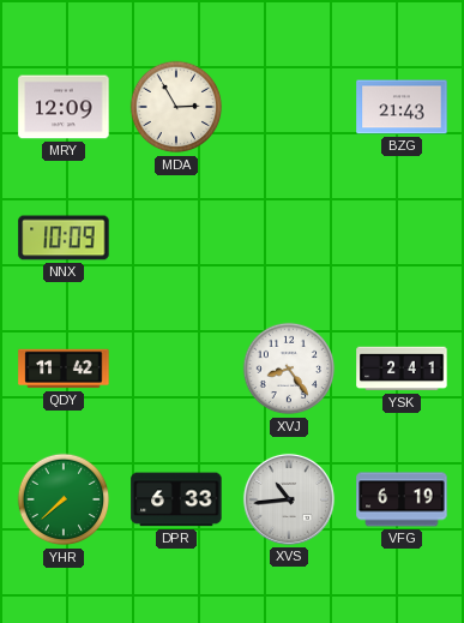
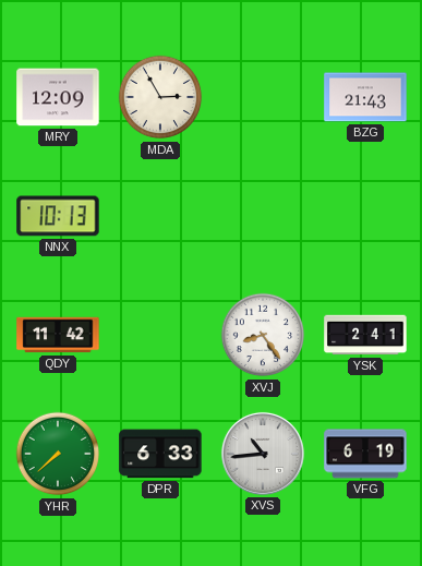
NNX: 10:09 -> 10:13 (58, 216)
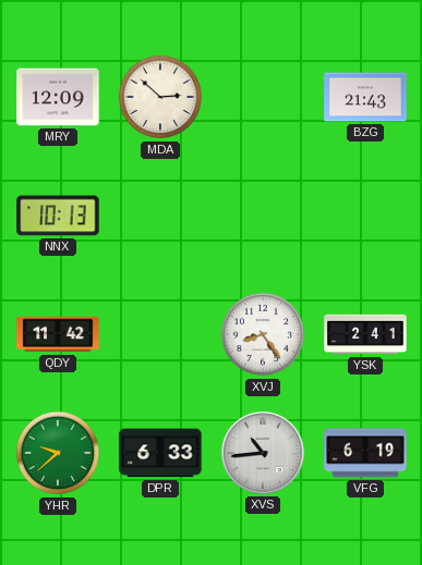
MDA: 2:55 -> 2:52 (160, 97)
YHR: 7:38 -> 9:38 (58, 453)
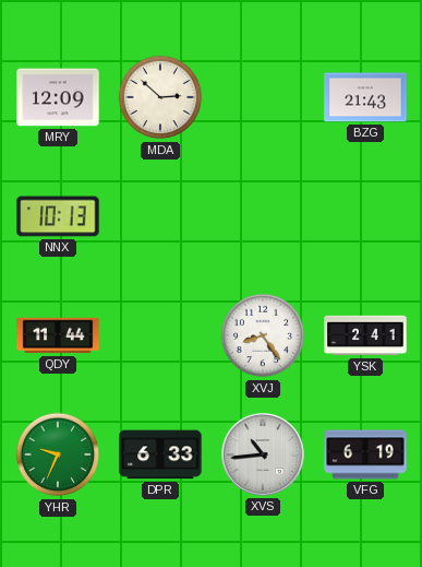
QDY: 11:42 -> 11:44 (58, 335)
YHR: 9:38 -> 9:34 (58, 454)
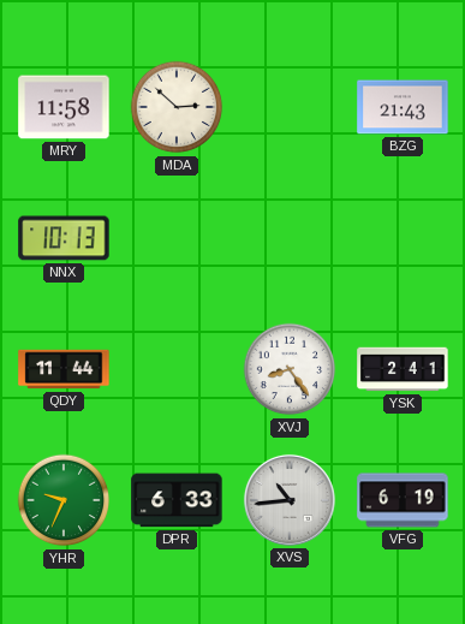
MRY: 12:09 -> 11:58 (64, 107)
